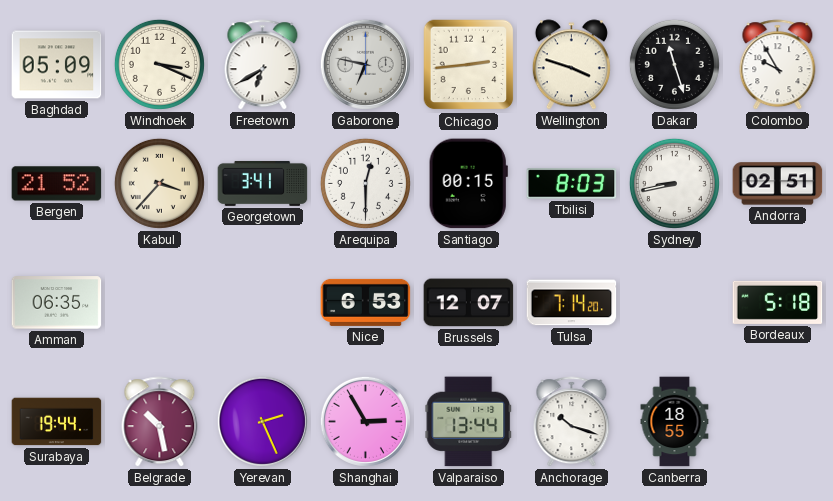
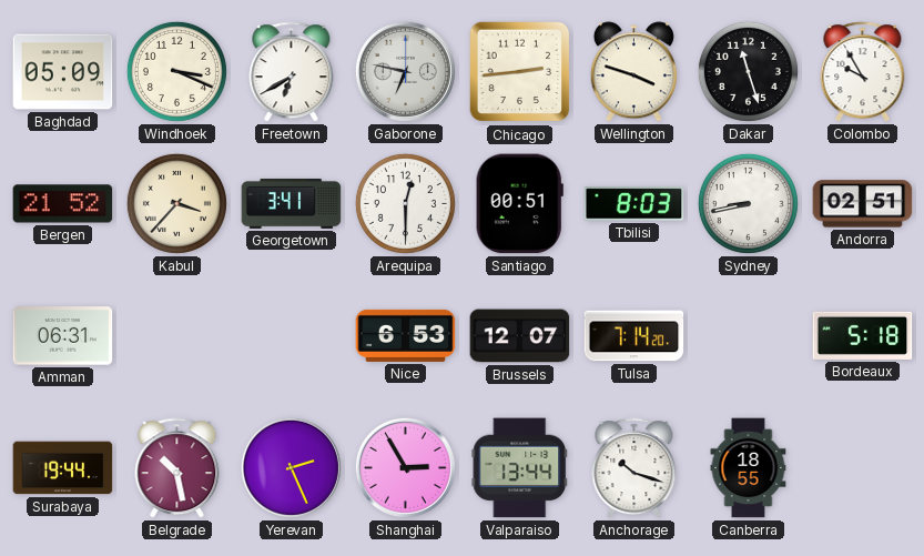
Santiago: 00:15 -> 00:51 (519, 204)
Amman: 06:35 -> 06:31 (63, 336)
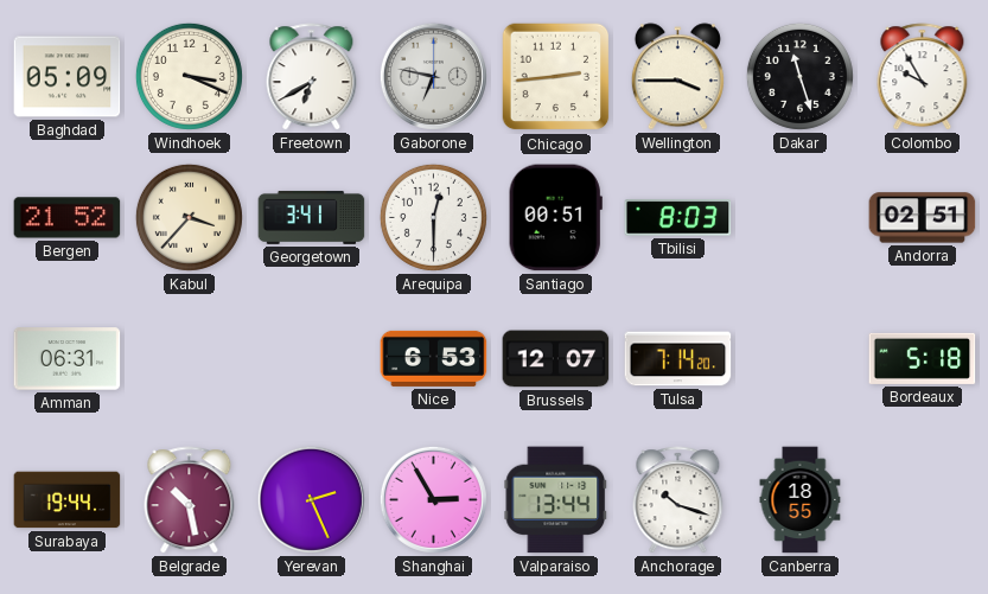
Wellington: 3:48 -> 3:45 (677, 77)
Sydney: 8:43 -> none (748, 203)
